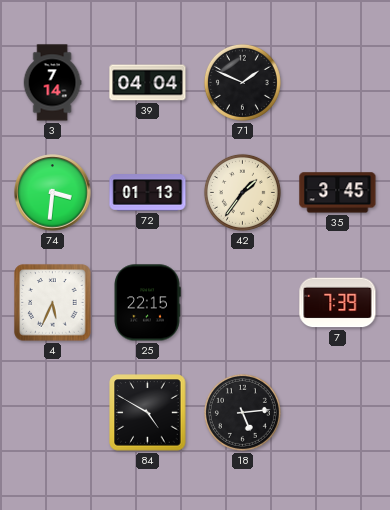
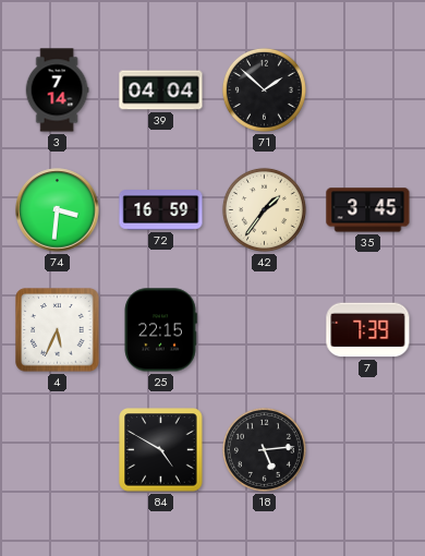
71: 1:49 -> 1:52 (264, 89)
72: 01:13 -> 16:59 (161, 210)
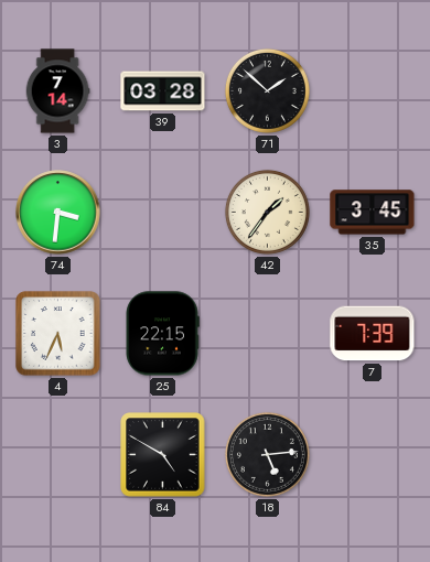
39: 04:04 -> 03:28 (163, 91)
72: 16:59 -> none (161, 210)
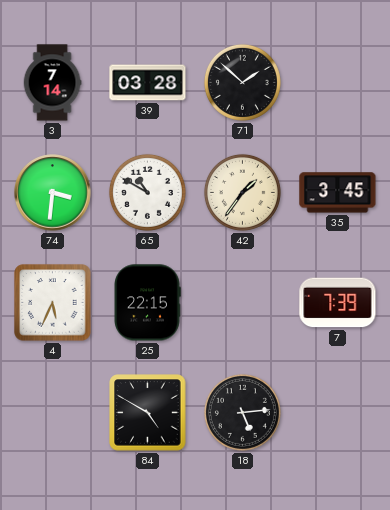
65: none -> 10:50 (147, 192)
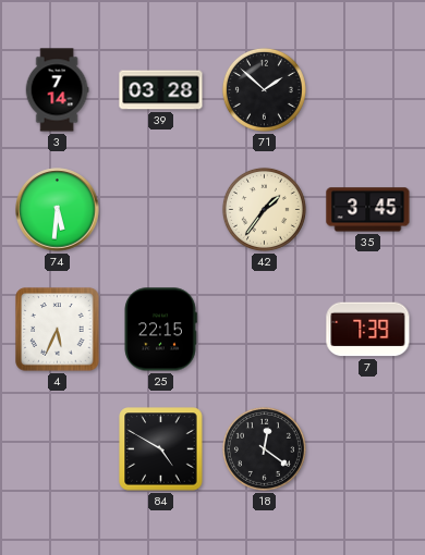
74: 3:31 -> 5:31 (58, 210)
65: 10:50 -> none (147, 192)
18: 5:14 -> 12:21 (264, 448)
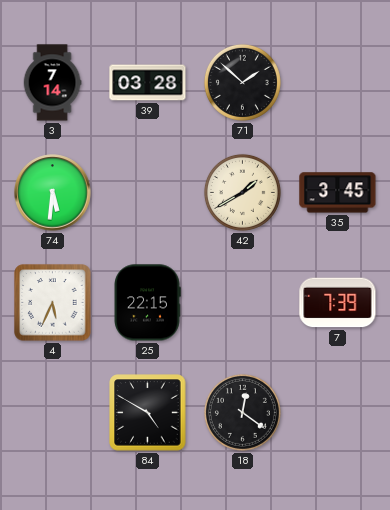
42: 1:36 -> 1:40 (242, 192)
